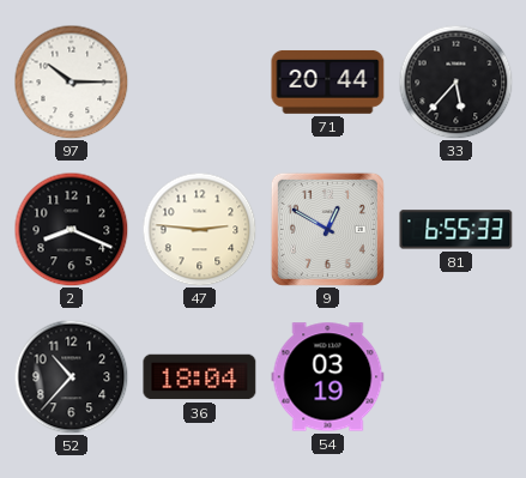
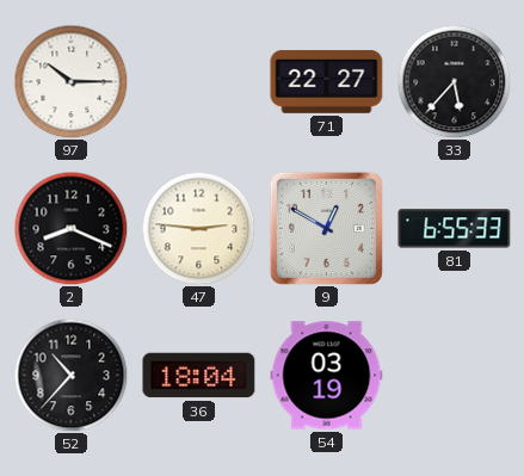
71: 20:44 -> 22:27 (327, 81)
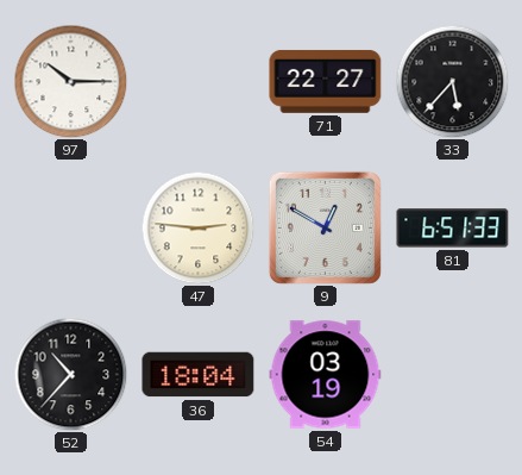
2: 8:19 -> none (70, 228)
81: 6:55 -> 6:51 (453, 229)
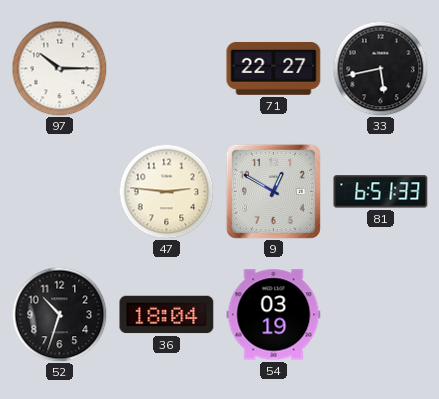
33: 5:37 -> 5:43 (380, 68)
52: 10:37 -> 10:33 (59, 314)
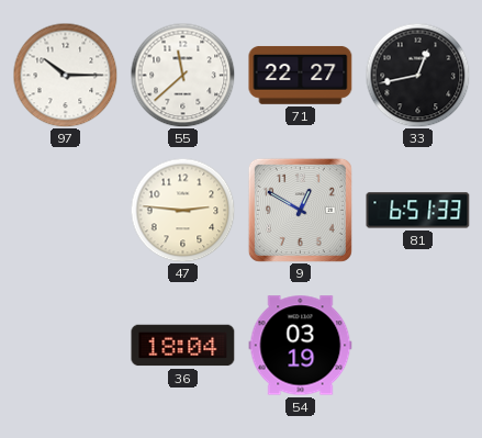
55: none -> 11:38 (182, 75)
33: 5:43 -> 12:43 (417, 75)
52: 10:33 -> none (59, 314)
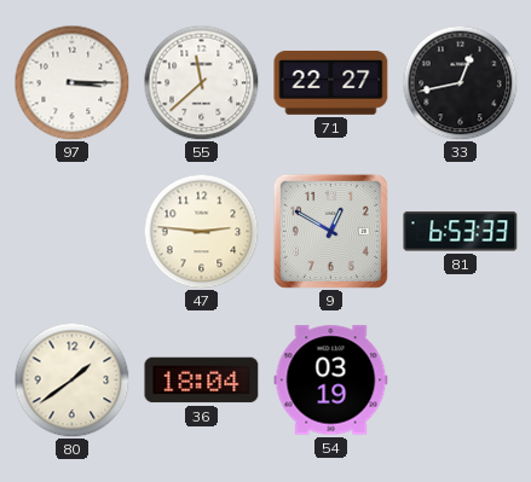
97: 10:15 -> 3:15 (71, 82)
81: 6:51 -> 6:53 (461, 232)
80: none -> 1:39 (71, 379)
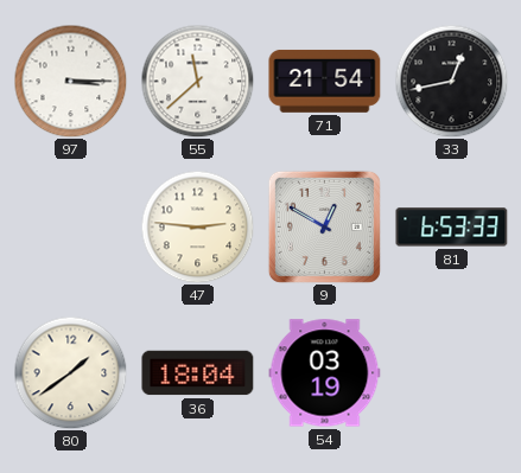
71: 22:27 -> 21:54 (325, 81)
